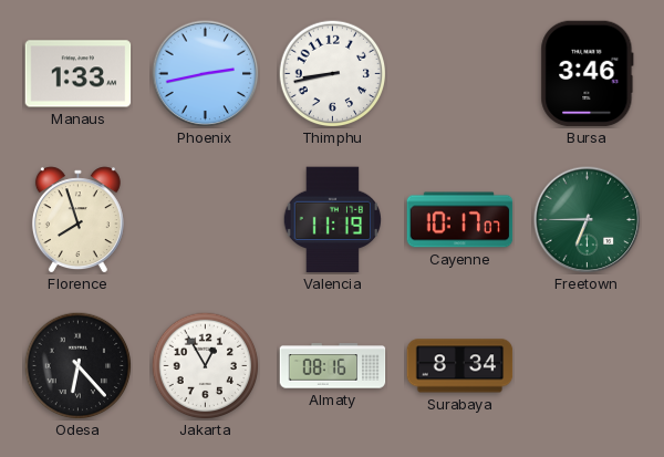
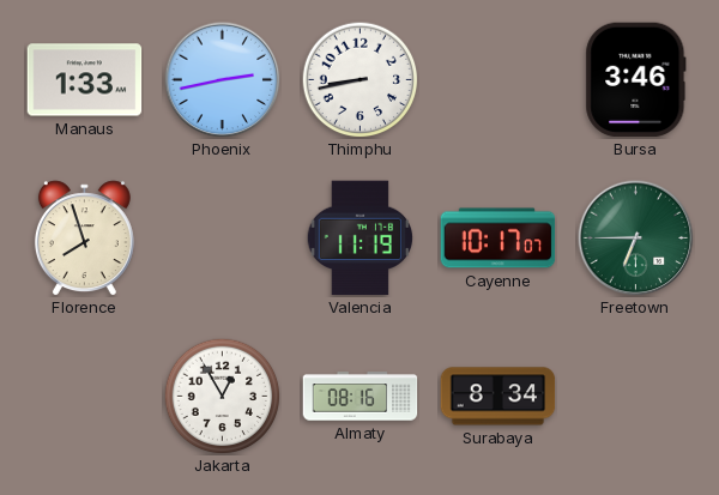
Odesa: 6:23 -> none (77, 365)
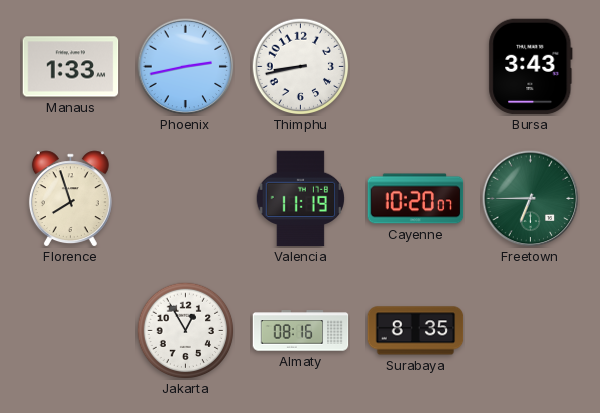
Bursa: 3:46 -> 3:43 (531, 67)
Cayenne: 10:17 -> 10:20 (416, 199)
Surabaya: 8:34 -> 8:35 (416, 331)
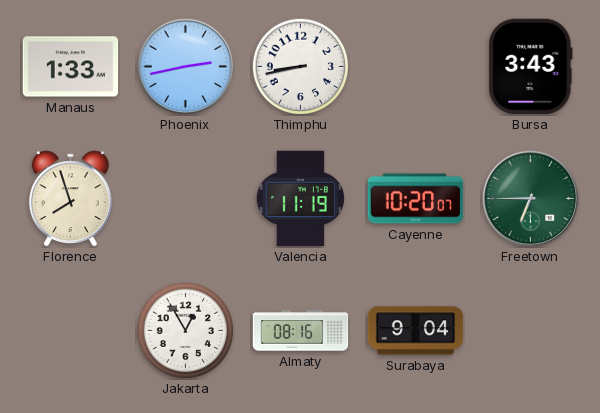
Surabaya: 8:35 -> 9:04 (416, 331)
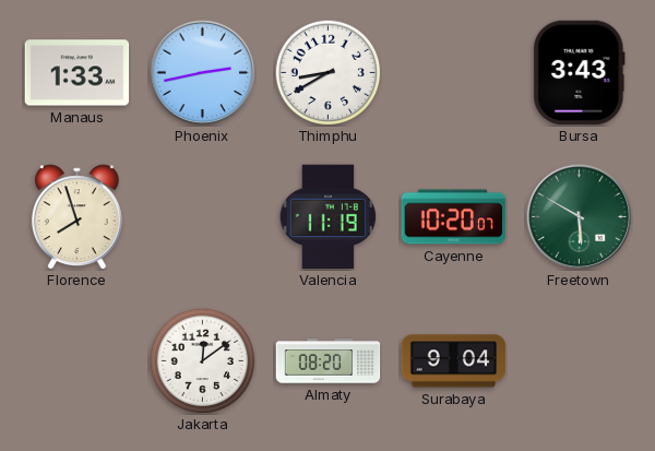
Thimphu: 8:43 -> 8:40 (327, 72)
Freetown: 6:45 -> 5:50 (580, 217)
Jakarta: 12:55 -> 12:09 (202, 360)
Almaty: 08:16 -> 08:20 (329, 361)
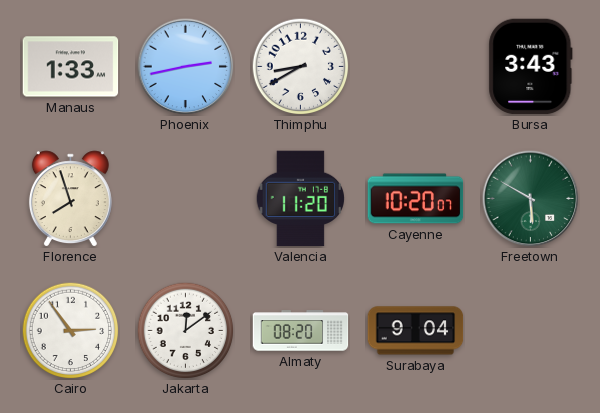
Valencia: 11:19 -> 11:20 (300, 199)
Cairo: none -> 2:54 (70, 330)
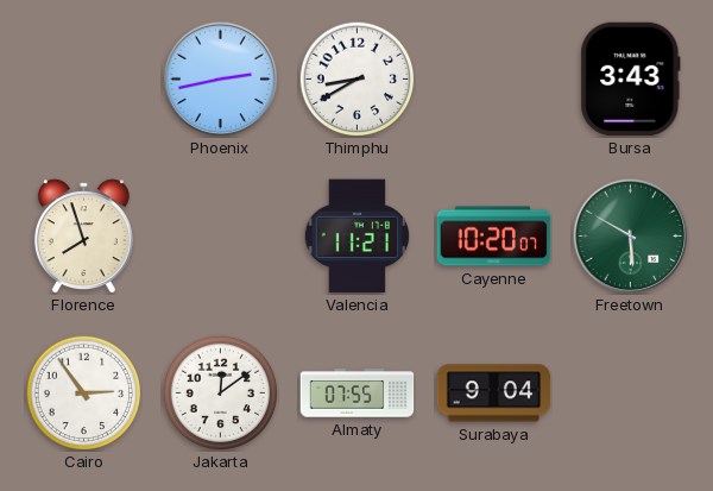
Manaus: 1:33 -> none (71, 67)
Valencia: 11:20 -> 11:21 (356, 237)
Almaty: 08:20 -> 07:55 (358, 394)
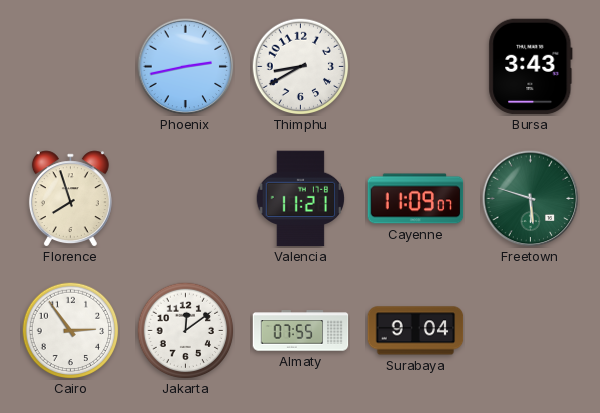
Cayenne: 10:20 -> 11:09 (416, 199)
Freetown: 5:50 -> 5:48 (531, 199)
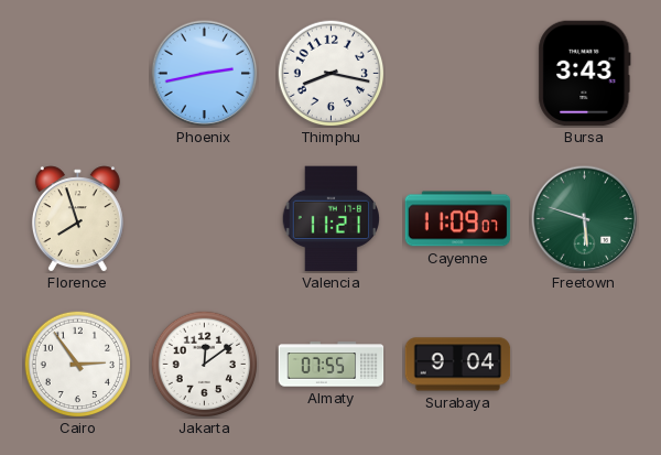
Thimphu: 8:40 -> 8:17 (330, 73)
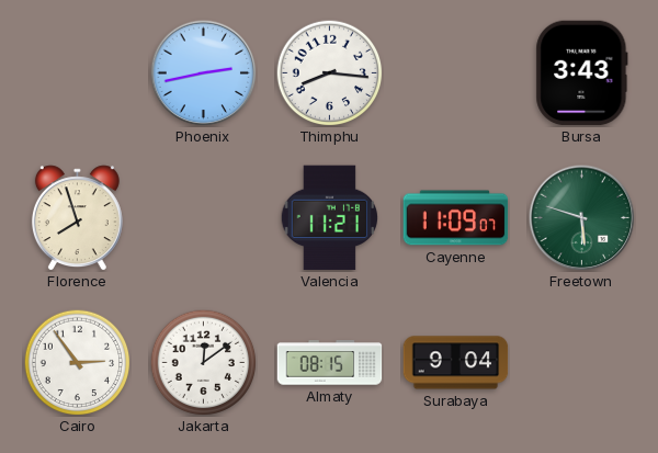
Thimphu: 8:17 -> 8:16 (329, 72)
Almaty: 07:55 -> 08:15 (330, 363)
